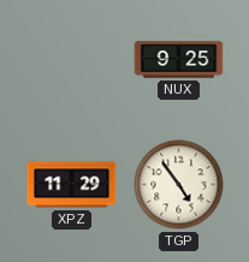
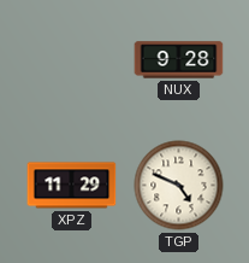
NUX: 9:25 -> 9:28 (179, 60)
TGP: 4:54 -> 4:49 (179, 186)
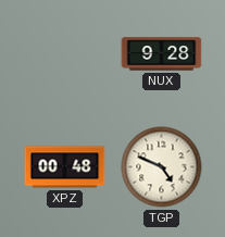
XPZ: 11:29 -> 00:48 (65, 167)
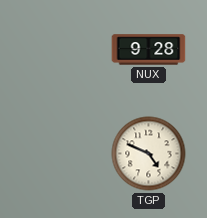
XPZ: 00:48 -> none (65, 167)
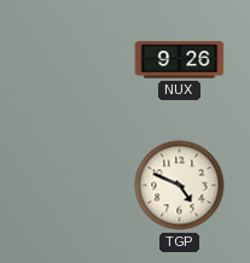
NUX: 9:28 -> 9:26 (180, 60)
